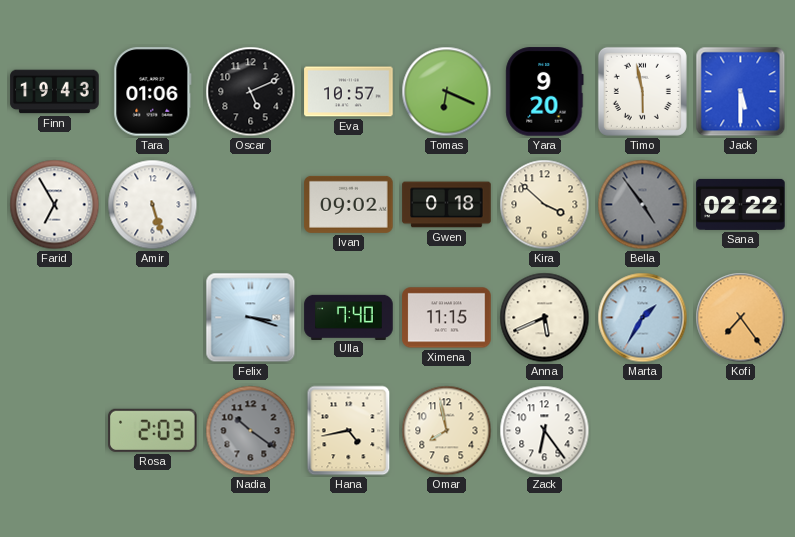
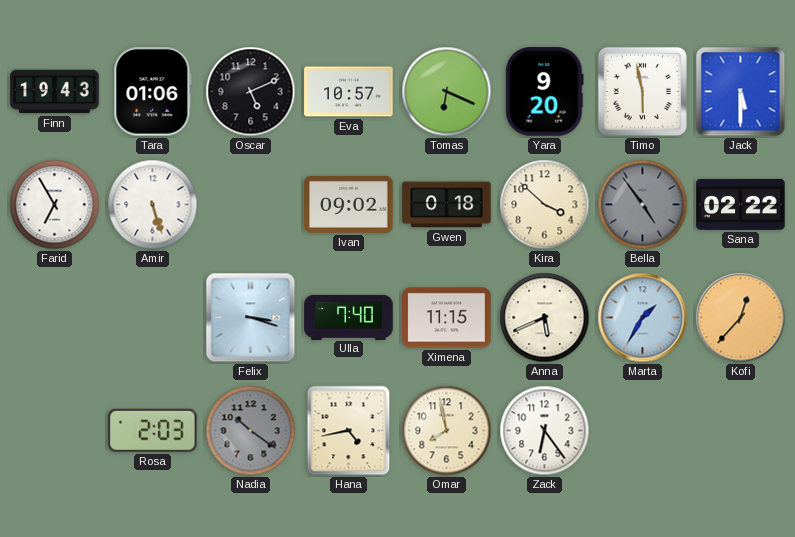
Kofi: 7:24 -> 12:37 (741, 318)
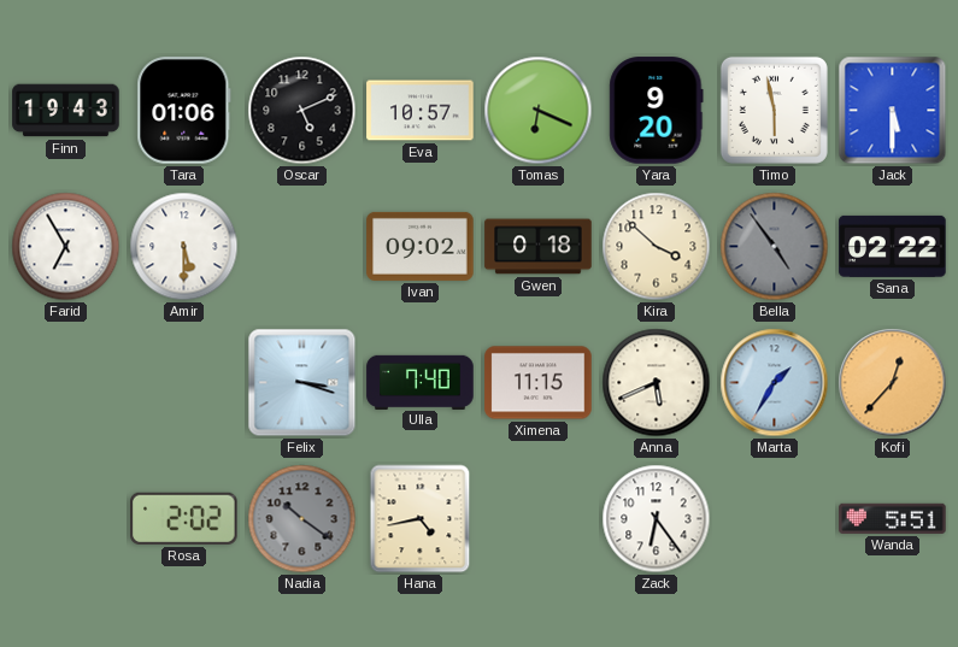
Amir: 5:27 -> 5:30 (184, 247)
Rosa: 2:03 -> 2:02 (184, 518)
Omar: 7:58 -> none (447, 431)
Wanda: none -> 5:51 (893, 518)
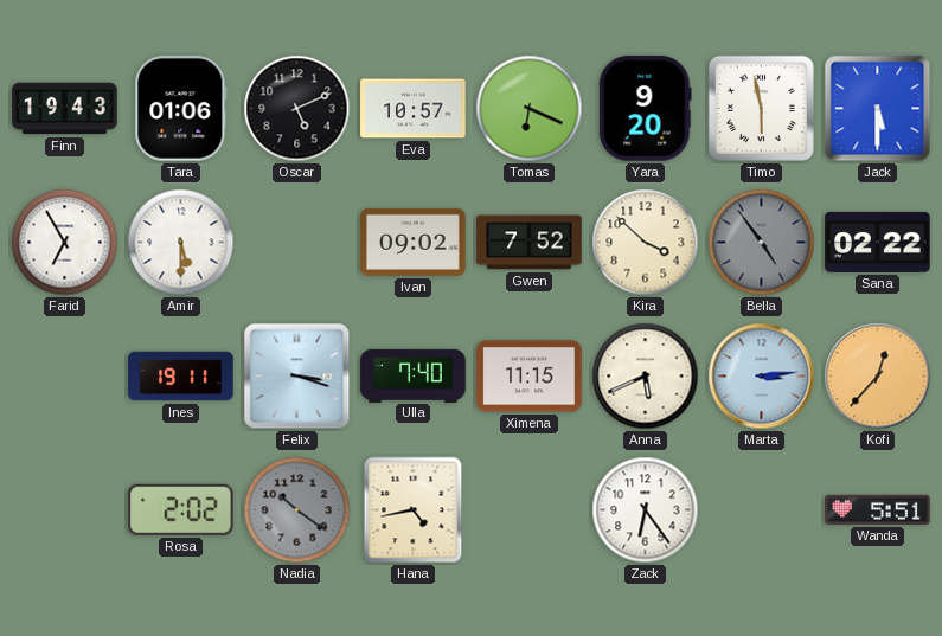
Gwen: 0:18 -> 7:52 (530, 243)
Ines: none -> 19:11 (181, 377)
Marta: 1:35 -> 3:14 (762, 377)
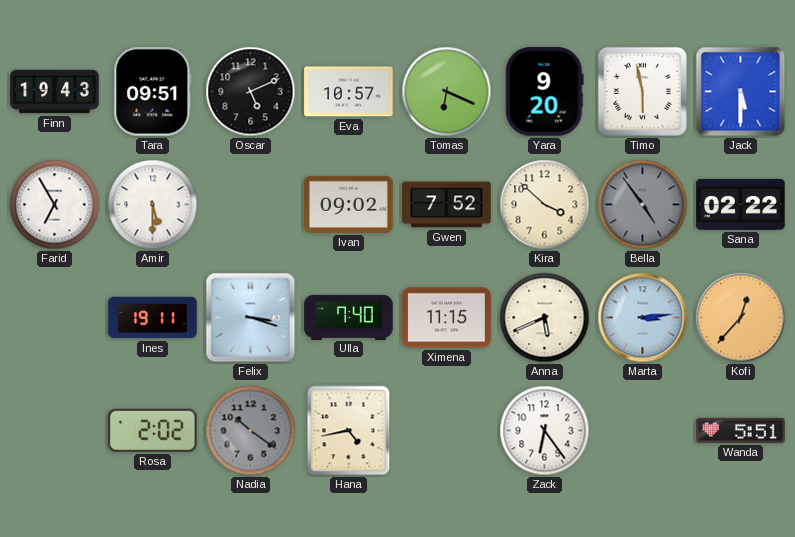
Tara: 01:06 -> 09:51 (153, 92)
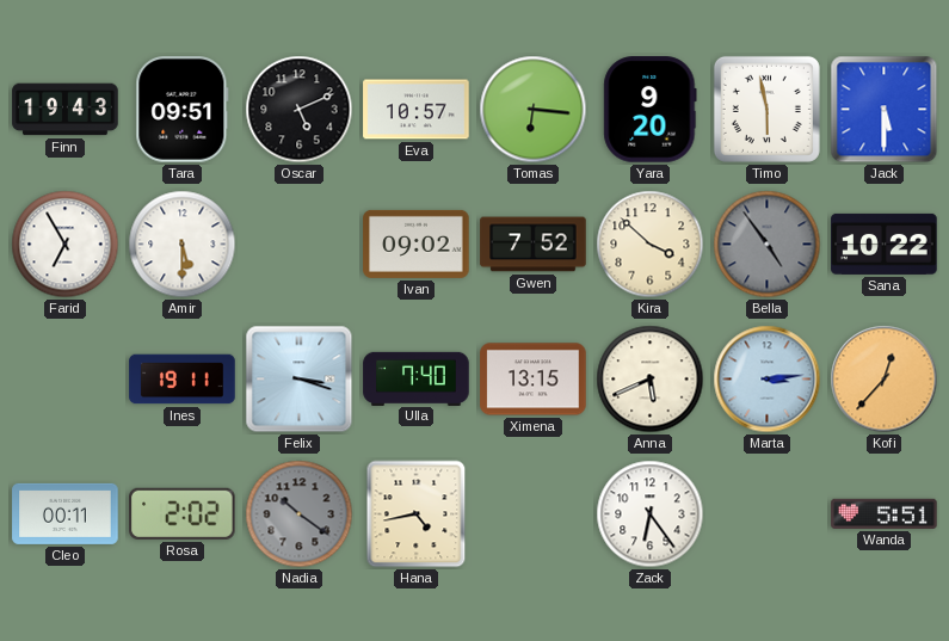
Tomas: 6:19 -> 6:16 (534, 110)
Sana: 02:22 -> 10:22 (885, 244)
Ximena: 11:15 -> 13:15 (534, 380)
Cleo: none -> 00:11 (66, 513)
